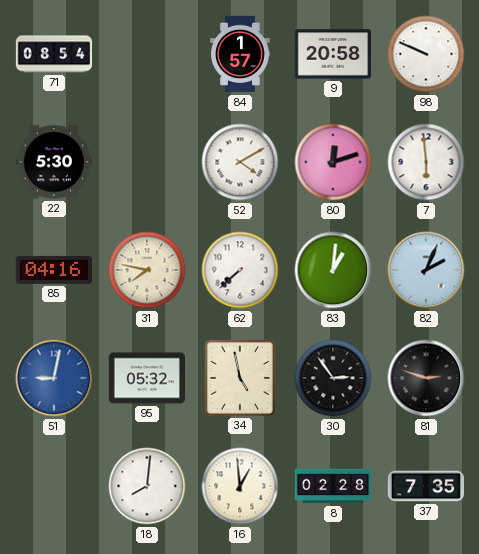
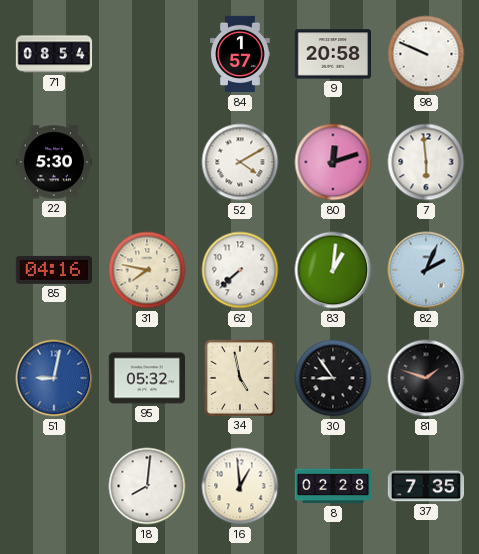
30: 2:54 -> 8:54 (333, 378)
81: 2:48 -> 1:48 (426, 378)
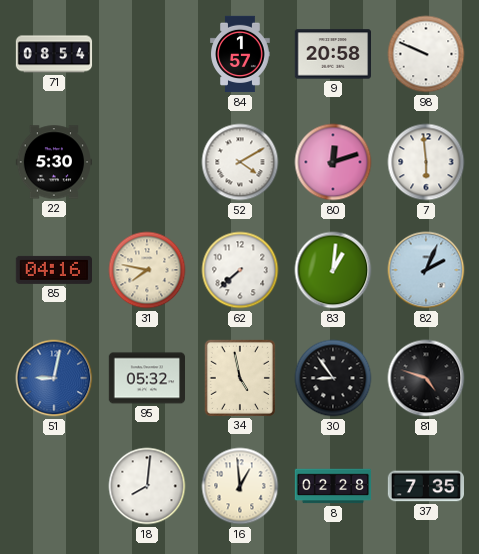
81: 1:48 -> 4:48 (426, 378)
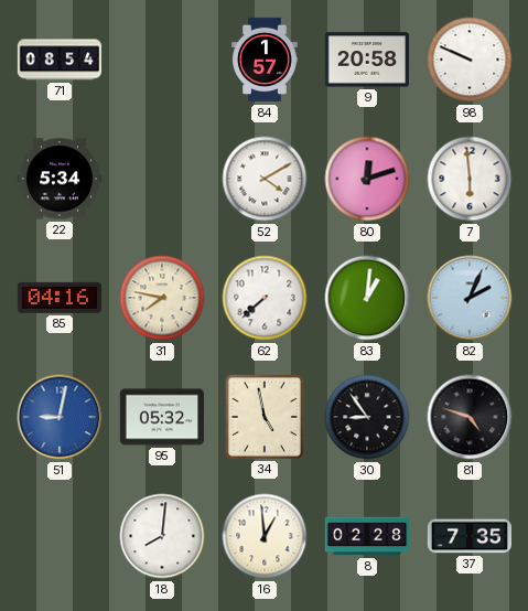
22: 5:30 -> 5:34 (58, 179)
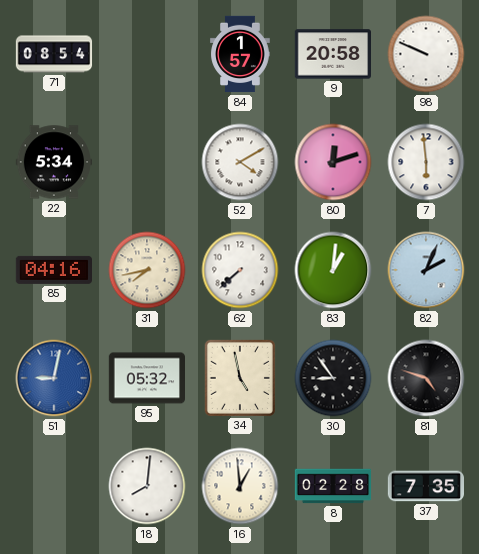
31: 7:47 -> 7:43 (147, 270)
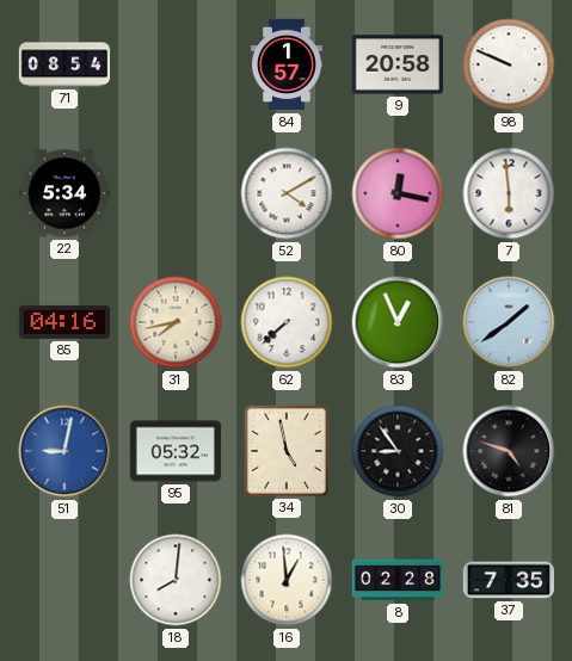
80: 12:12 -> 12:17 (398, 193)
83: 1:01 -> 12:56 (398, 322)
82: 2:04 -> 1:39 (509, 322)
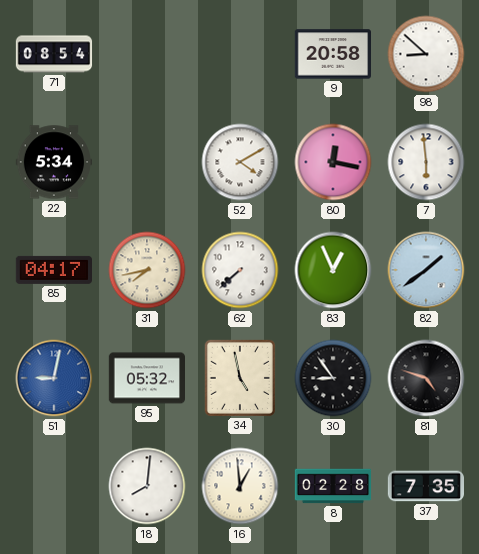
84: 1:57 -> none (287, 64)
98: 9:49 -> 8:52 (426, 54)
85: 04:16 -> 04:17 (53, 270)
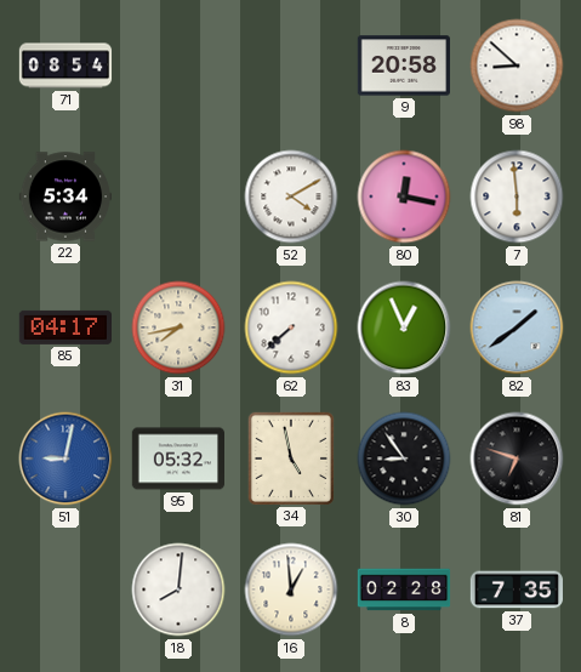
81: 4:48 -> 6:48 (517, 459)
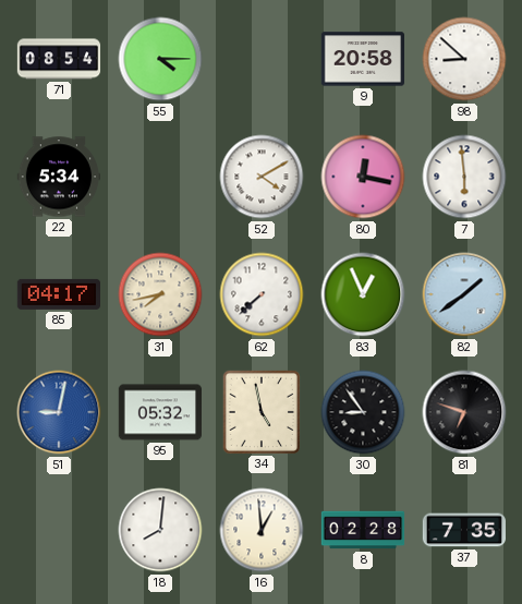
55: none -> 4:15 (160, 59)
